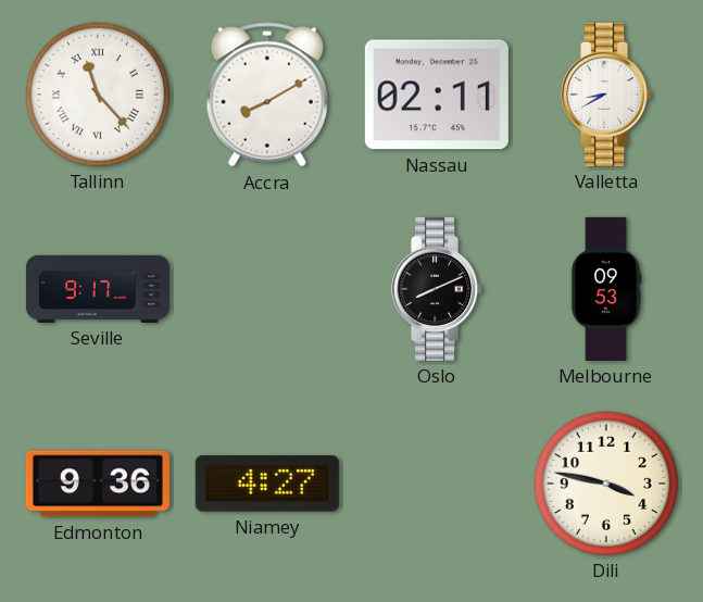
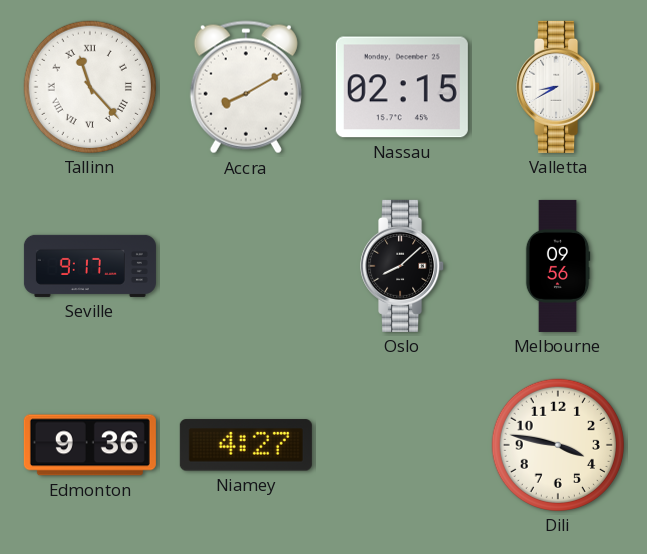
Nassau: 02:11 -> 02:15 (402, 87)
Oslo: 8:11 -> 8:08 (403, 266)
Melbourne: 09:53 -> 09:56 (558, 266)
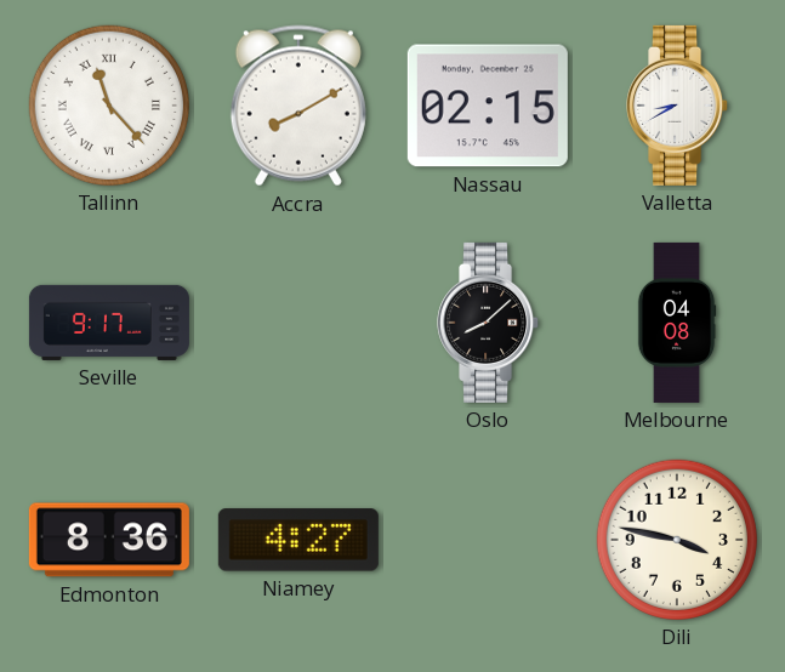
Melbourne: 09:56 -> 04:08 (677, 323)
Edmonton: 9:36 -> 8:36 (109, 540)
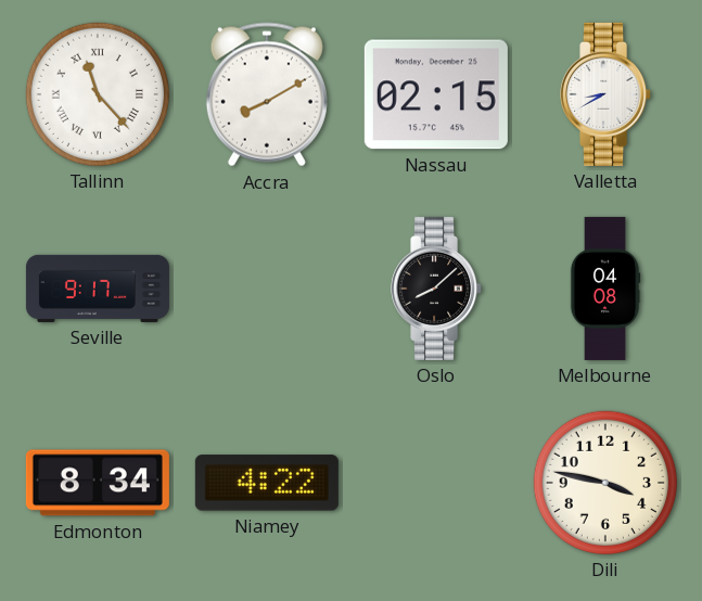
Edmonton: 8:36 -> 8:34 (98, 483)
Niamey: 4:27 -> 4:22 (267, 483)
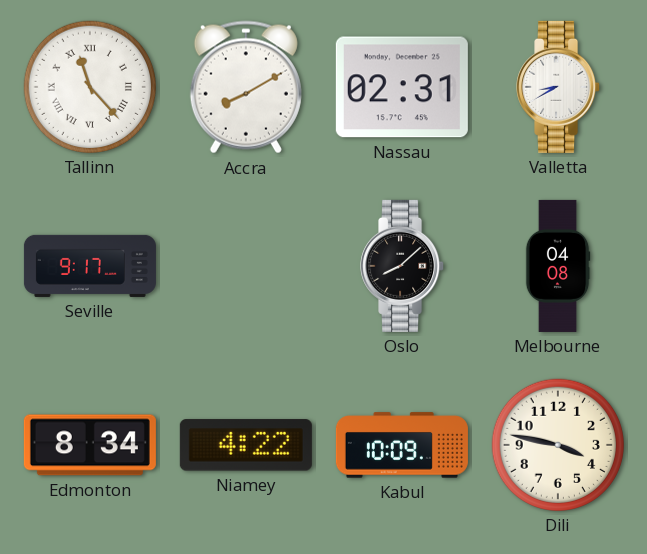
Nassau: 02:15 -> 02:31 (402, 87)
Kabul: none -> 10:09 (402, 445)
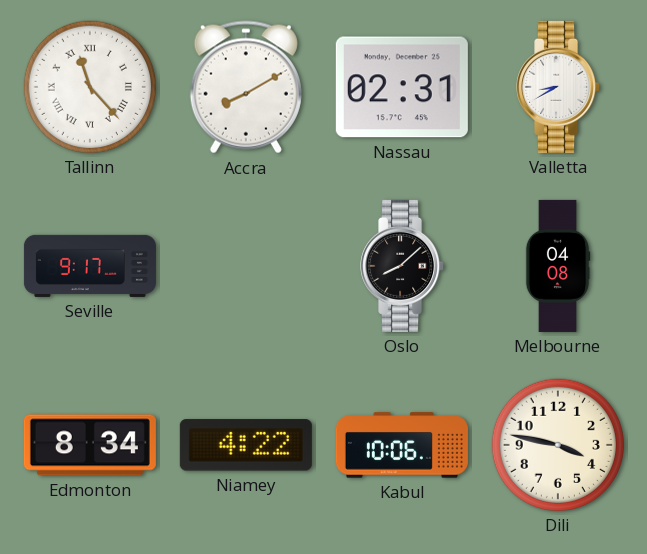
Kabul: 10:09 -> 10:06 (402, 445)
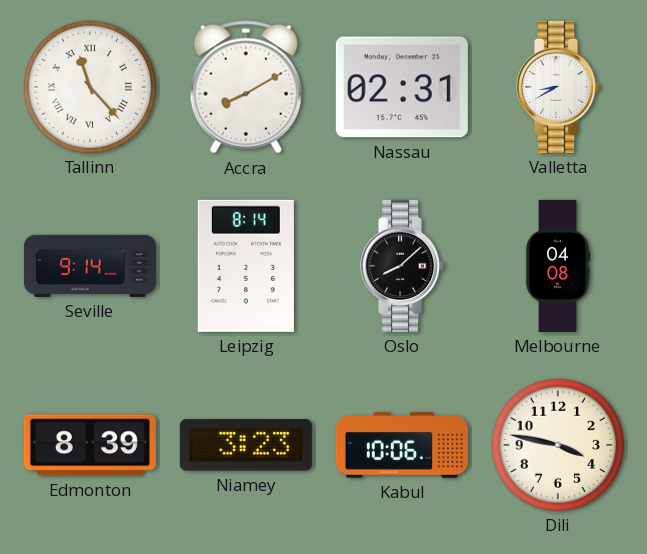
Seville: 9:17 -> 9:14 (90, 266)
Leipzig: none -> 8:14 (246, 266)
Edmonton: 8:34 -> 8:39 (90, 445)
Niamey: 4:22 -> 3:23 (246, 445)
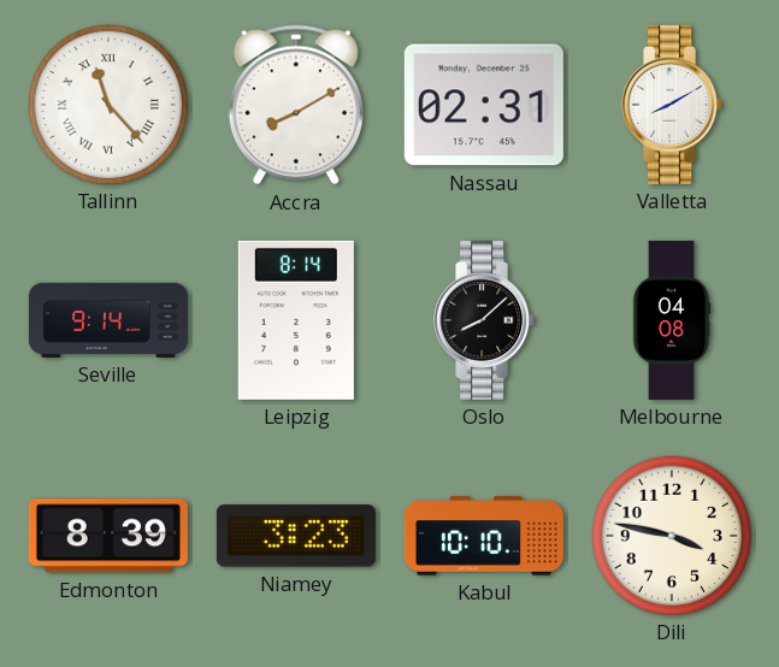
Valletta: 8:40 -> 8:10 (673, 105)
Kabul: 10:06 -> 10:10 (484, 536)
